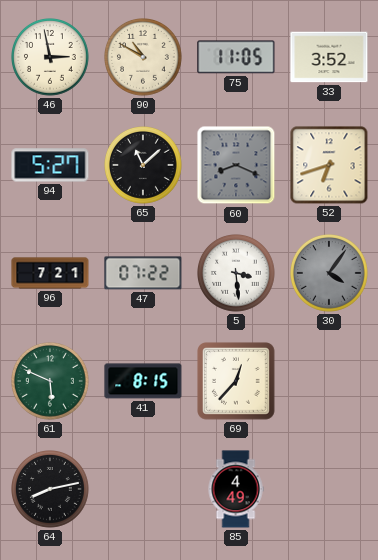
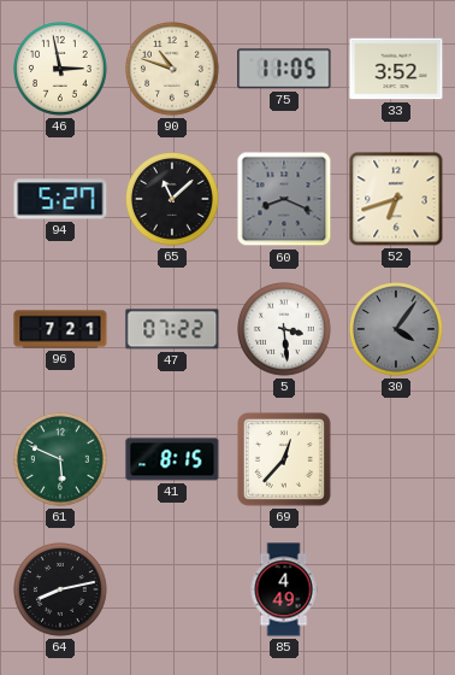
90: 10:50 -> 10:48 (173, 70)
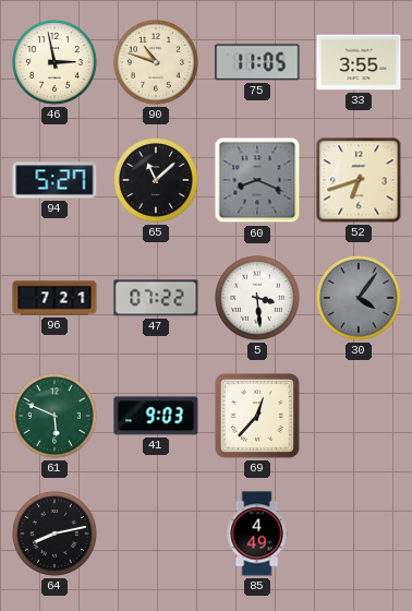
33: 3:52 -> 3:55 (359, 62)
41: 8:15 -> 9:03 (156, 416)
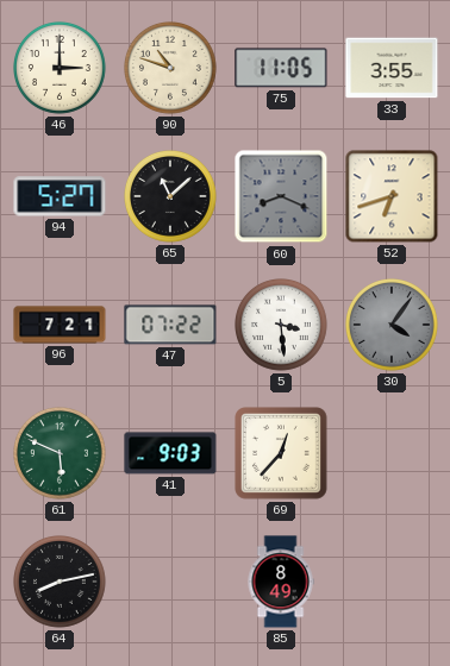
46: 2:58 -> 3:00 (61, 69)
85: 4:49 -> 8:49 (281, 582)
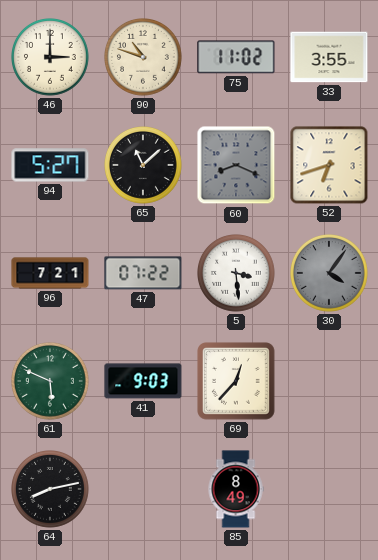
75: 11:05 -> 11:02 (236, 57)
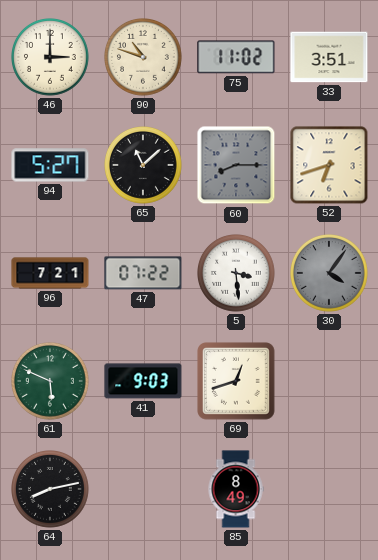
33: 3:55 -> 3:51 (329, 57)
60: 8:19 -> 8:15 (236, 165)
69: 12:37 -> 12:42 (236, 381)
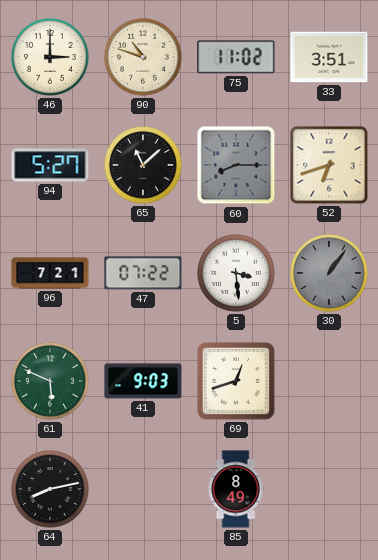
30: 4:06 -> 1:06 (330, 274)
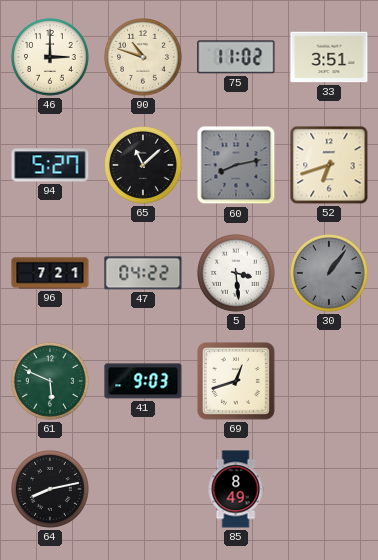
60: 8:15 -> 8:13 (236, 165)
47: 07:22 -> 04:22 (143, 273)
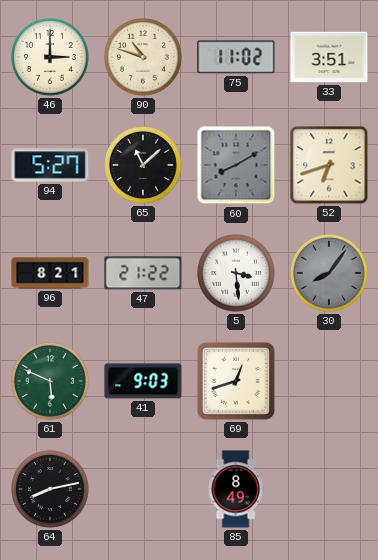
60: 8:13 -> 8:10 (236, 165)
96: 7:21 -> 8:21 (50, 273)
47: 04:22 -> 21:22 (143, 273)
30: 1:06 -> 8:06 (330, 274)
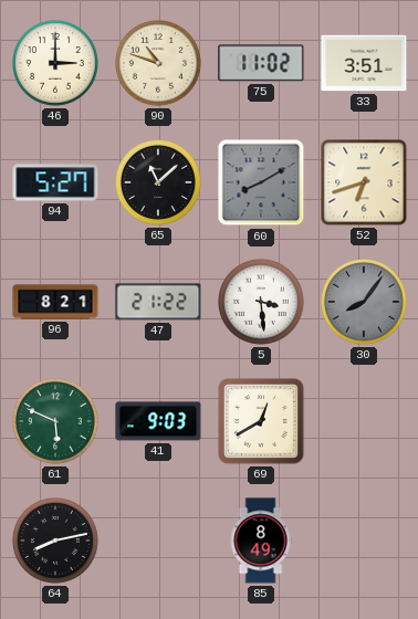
69: 12:42 -> 12:40 (261, 421)
